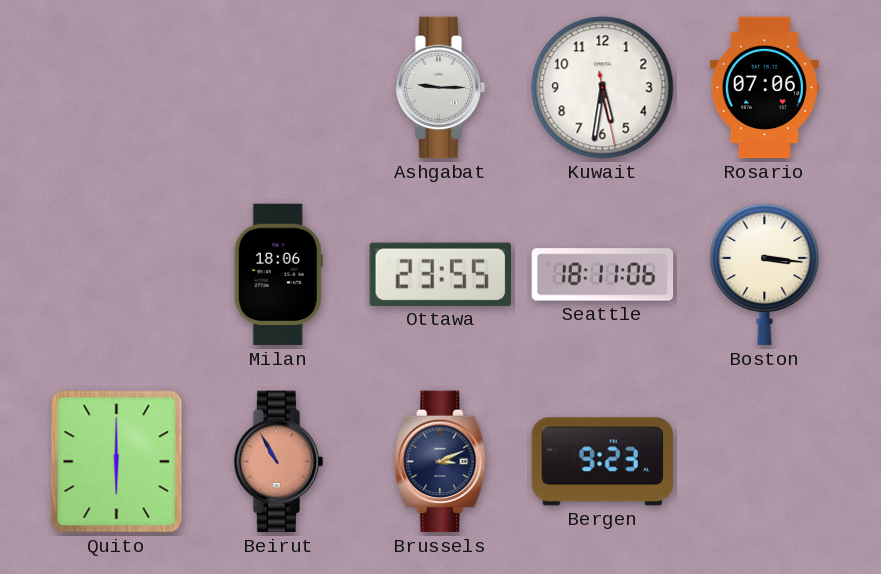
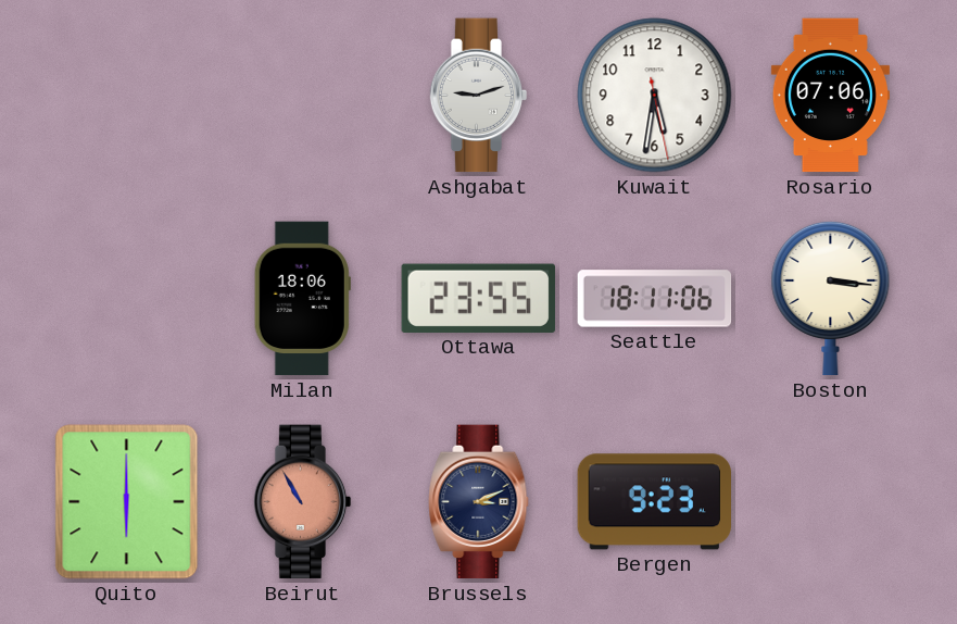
Ashgabat: 9:15 -> 9:12 (479, 96)
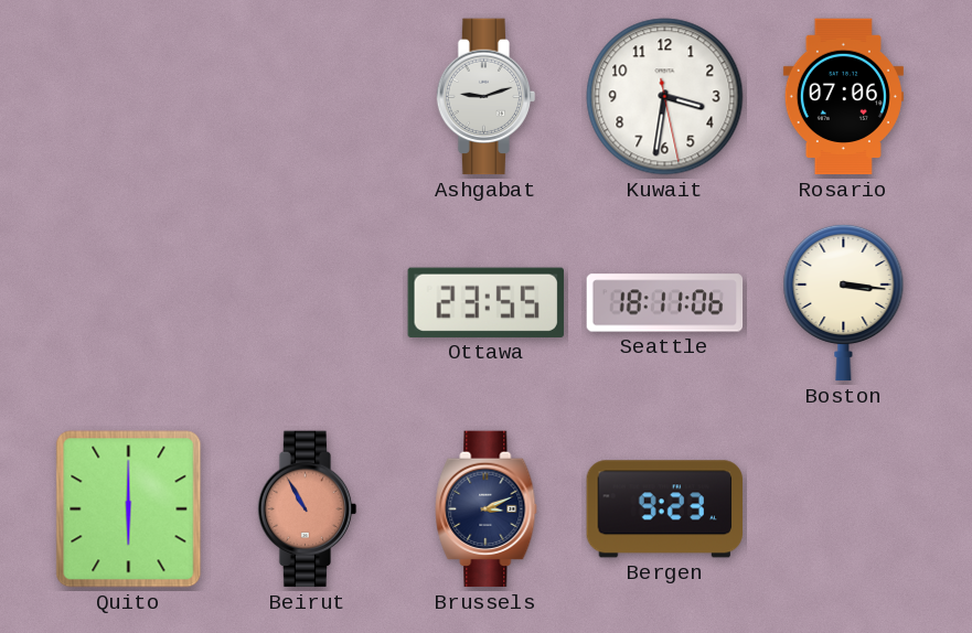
Kuwait: 5:31 -> 3:31 (665, 97)
Milan: 18:06 -> none (302, 299)
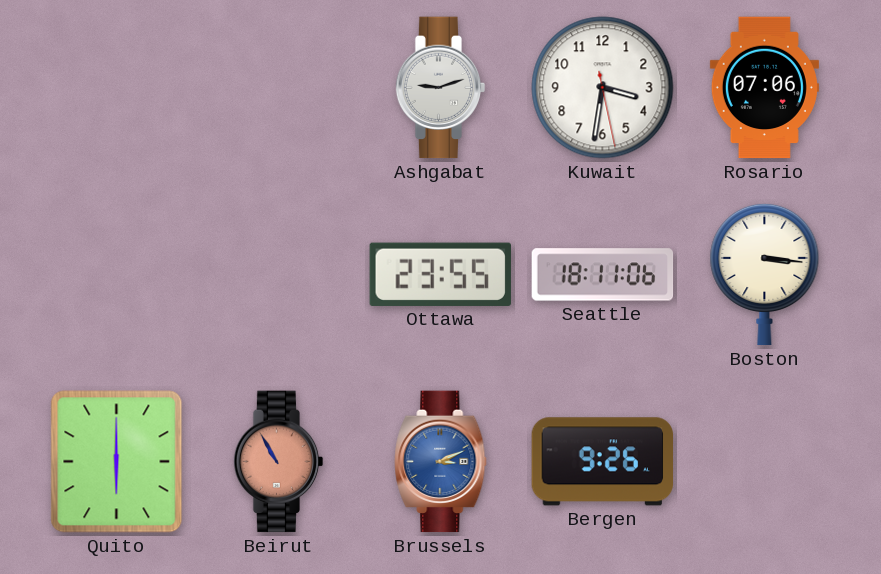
Brussels dial: navy -> blue (441, 462)
Bergen: 9:23 -> 9:26 (603, 462)
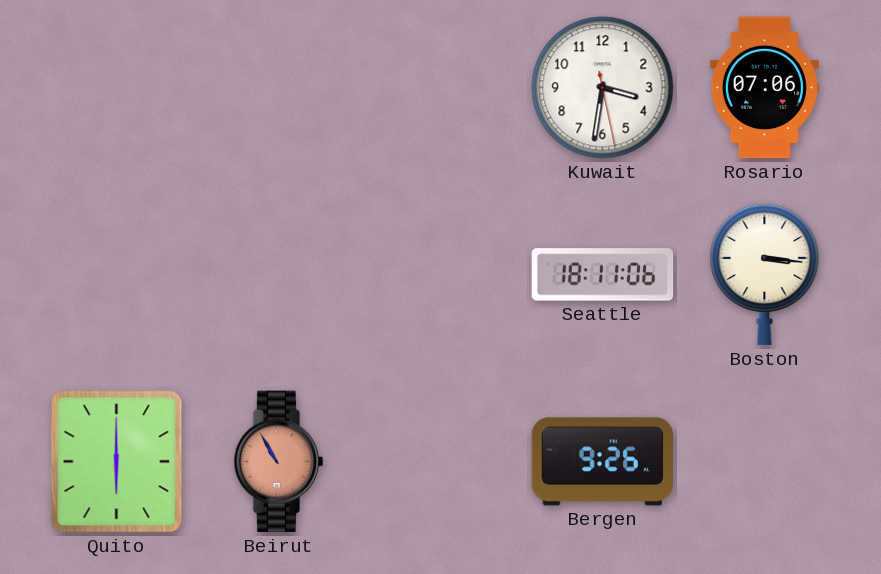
Ashgabat: 9:12 -> none (441, 88)
Ottawa: 23:55 -> none (440, 274)
Brussels: 3:11 -> none (441, 462)
